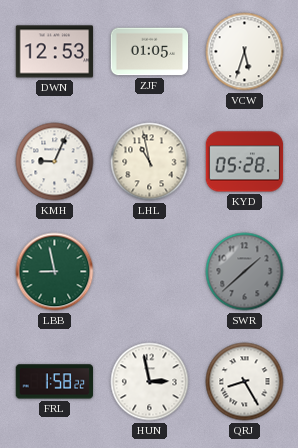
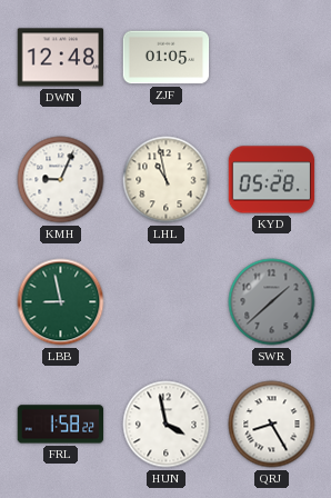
DWN: 12:53 -> 12:48 (61, 58)
VCW: 5:33 -> none (245, 52)
HUN: 2:58 -> 3:58 (167, 425)
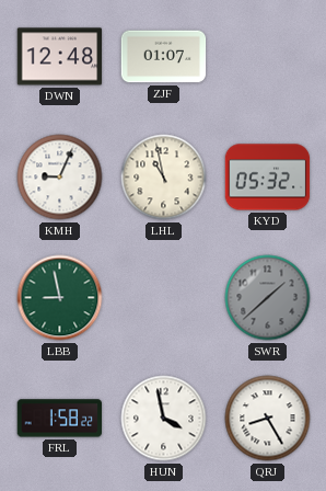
ZJF: 01:05 -> 01:07 (164, 57)
KYD: 05:28 -> 05:32 (268, 178)
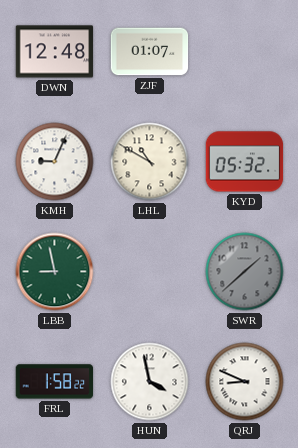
LHL: 10:58 -> 10:50 (150, 162)
QRJ: 8:25 -> 8:49 (245, 382)
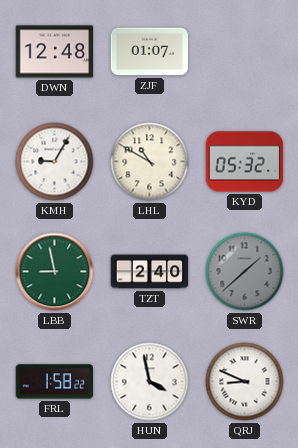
KMH: 9:04 -> 9:05 (55, 162)
TZT: none -> 2:40 (150, 272)
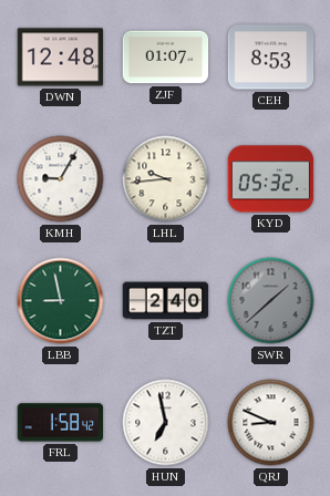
CEH: none -> 8:53 (271, 58)
LHL: 10:50 -> 9:44 (166, 179)
FRL: 1:58:22 -> 1:58:42 (61, 423)
HUN: 3:58 -> 6:58 (166, 423)
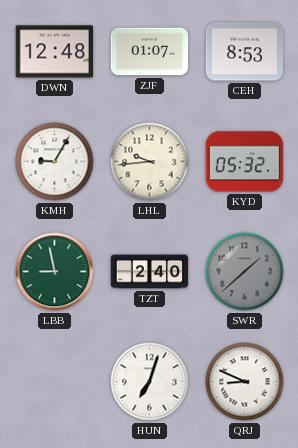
FRL: 1:58 -> none (61, 423)
HUN: 6:58 -> 7:03 (150, 382)
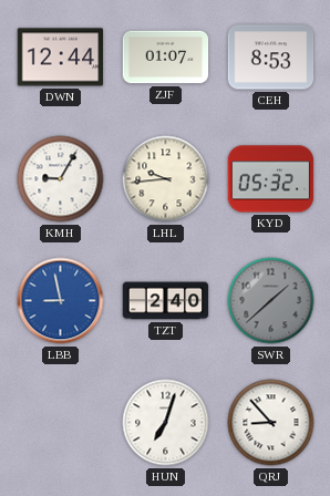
DWN: 12:48 -> 12:44 (61, 58)
LBB dial: green -> blue (61, 301)
QRJ: 8:49 -> 8:53 (271, 423)
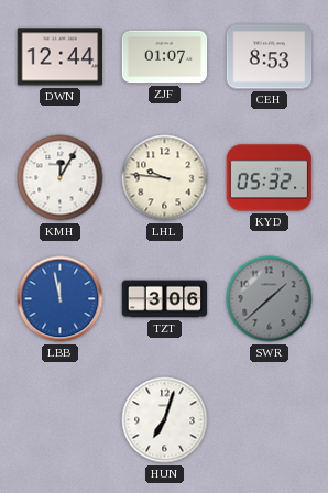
KMH: 9:05 -> 12:05 (61, 178)
LHL: 9:44 -> 9:46 (165, 178)
LBB: 8:58 -> 11:58 (61, 299)
TZT: 2:40 -> 3:06 (165, 299)
QRJ: 8:53 -> none (271, 423)
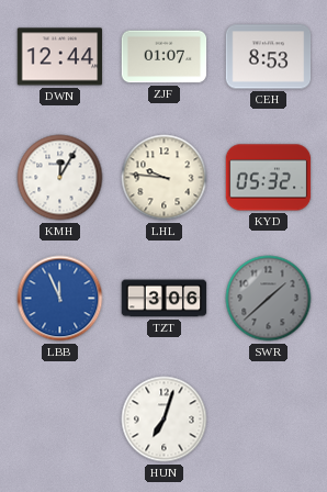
LBB: 11:58 -> 11:56 (60, 299)
